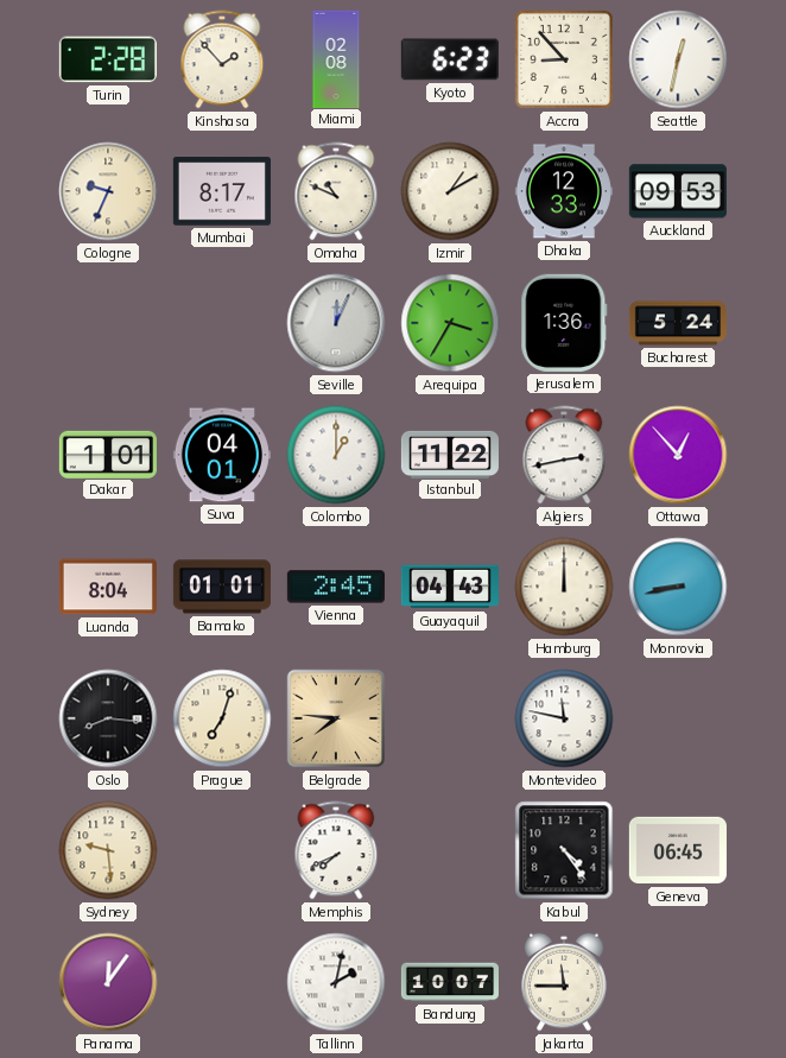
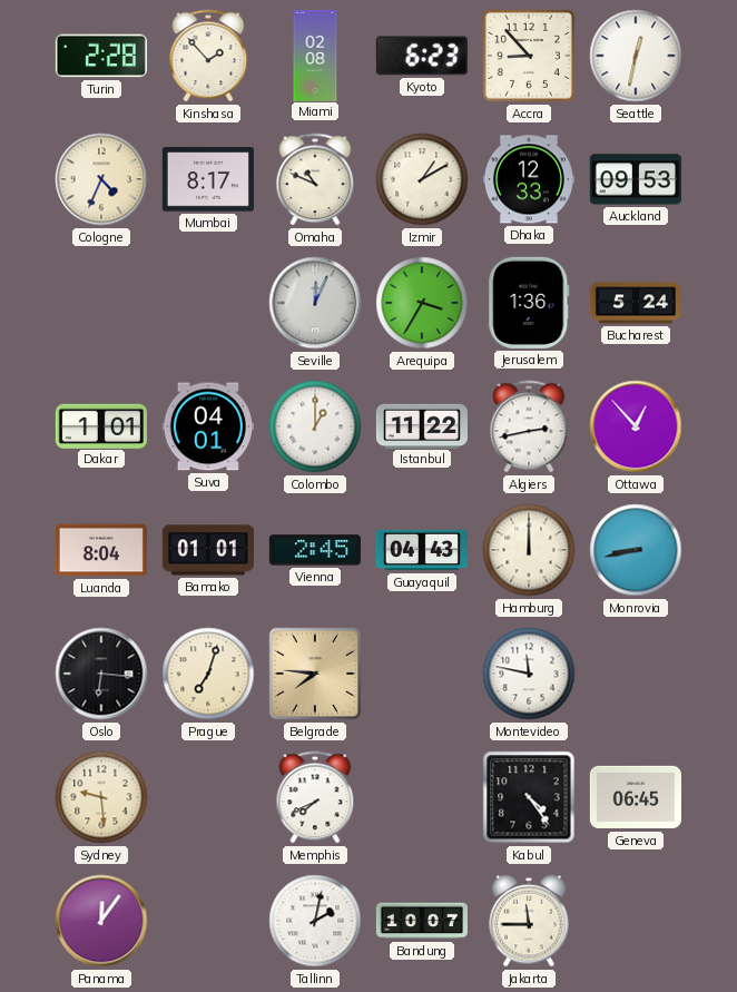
Cologne: 9:34 -> 4:34 (101, 179)
Oslo: 8:16 -> 6:16 (101, 674)
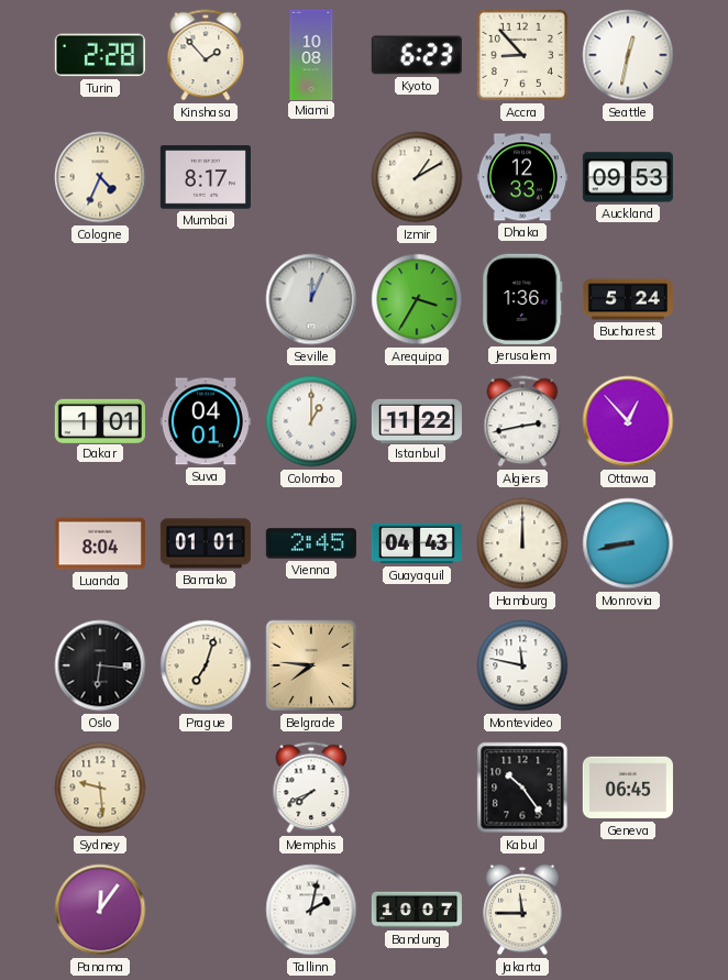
Miami: 02:08 -> 10:08 (311, 54)
Omaha: 10:49 -> none (315, 179)
Kabul: 4:24 -> 10:24 (522, 788)
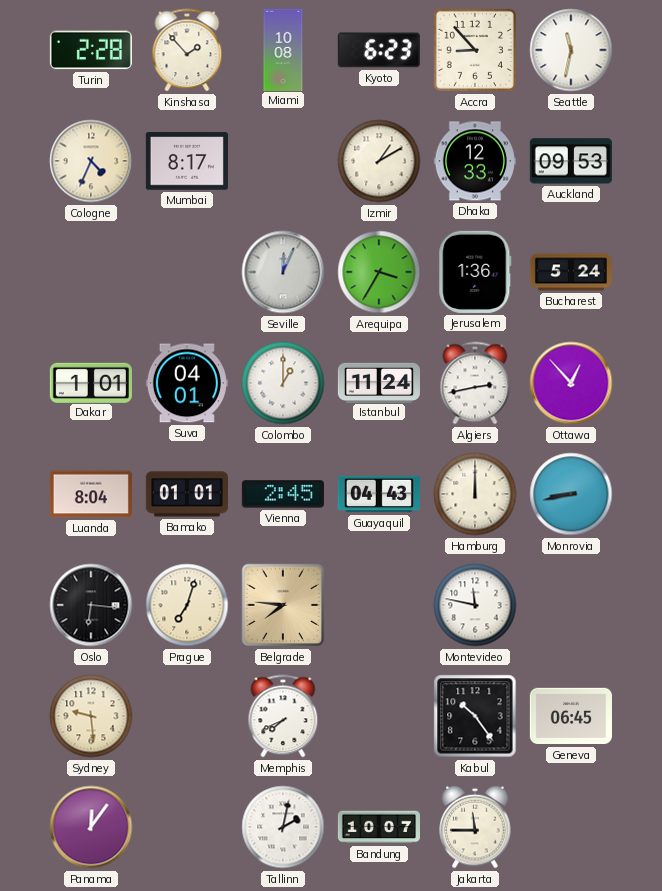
Seattle: 12:32 -> 11:32 (571, 50)
Istanbul: 11:22 -> 11:24 (379, 382)
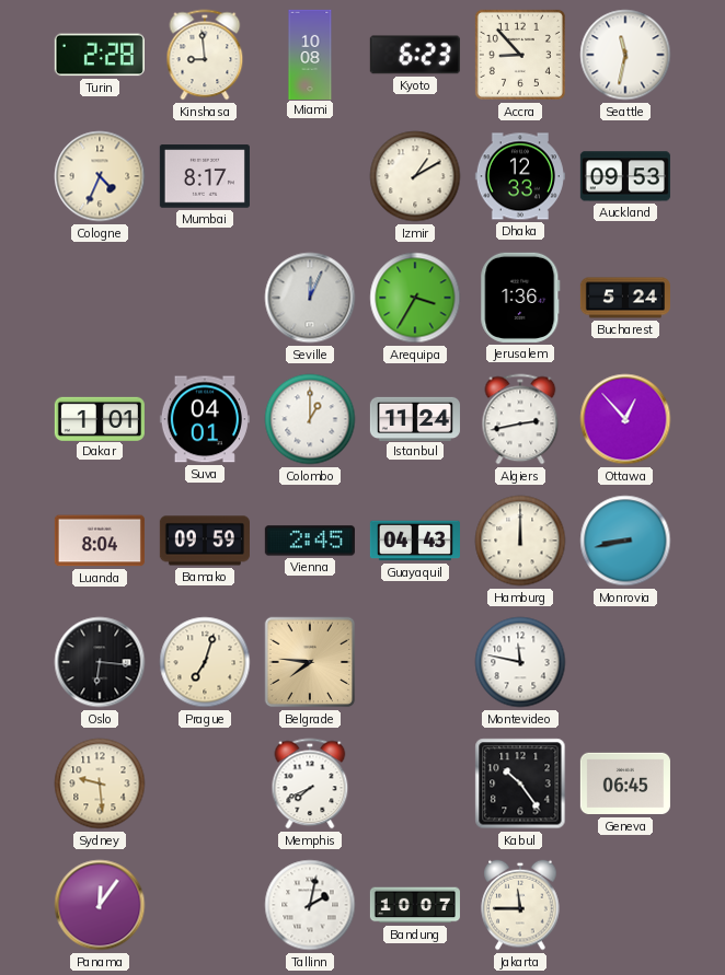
Kinshasa: 1:53 -> 8:59 (205, 55)
Bamako: 01:01 -> 09:59 (205, 541)
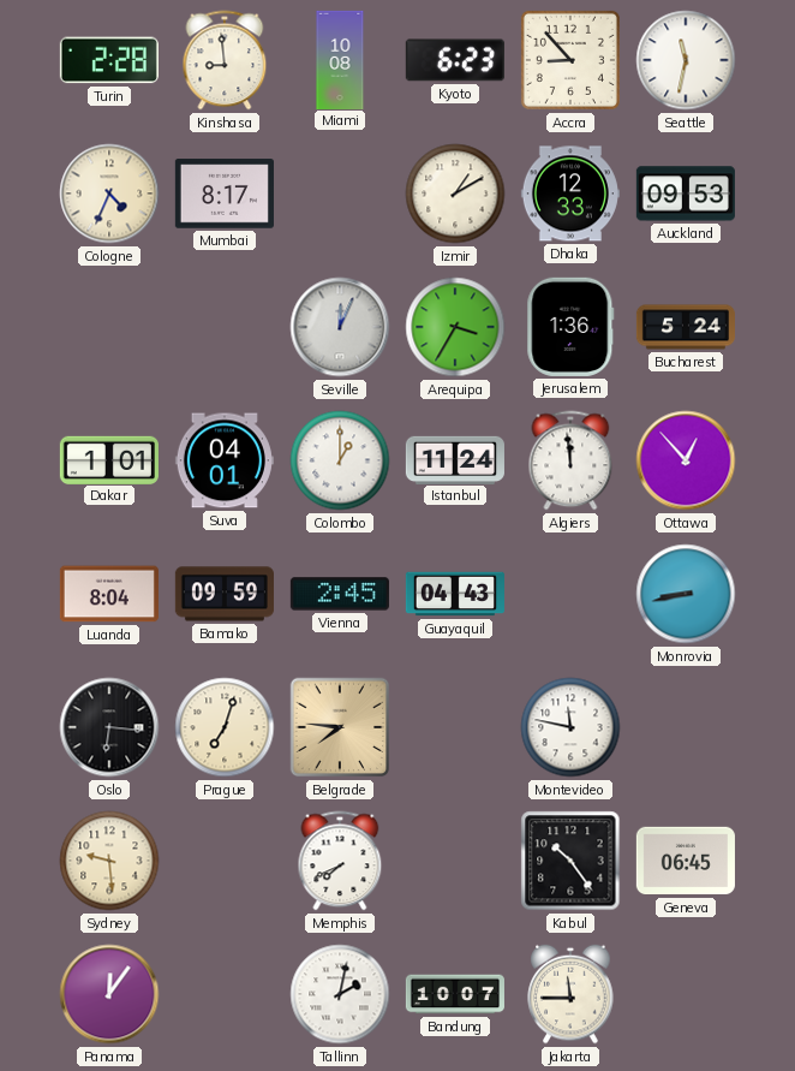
Algiers: 2:43 -> 11:59 (570, 460)
Hamburg: 12:00 -> none (520, 541)
